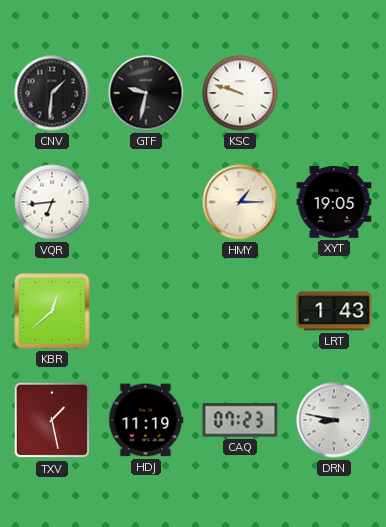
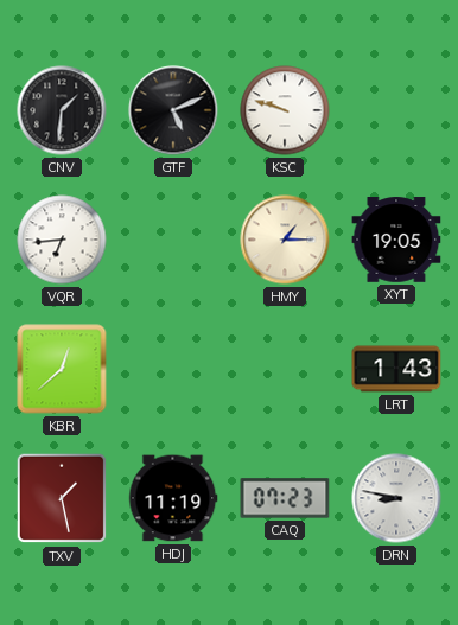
GTF: 9:32 -> 5:11 (173, 110)
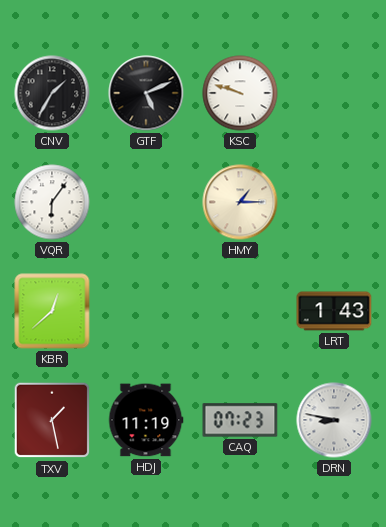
CNV: 1:31 -> 1:35 (52, 93)
VQR: 6:44 -> 6:06 (52, 202)
XYT: 19:05 -> none (396, 240)
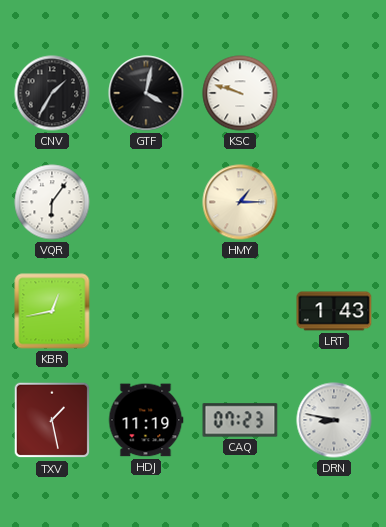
GTF: 5:11 -> 4:02 (146, 93)
KBR: 12:38 -> 12:43 (52, 311)
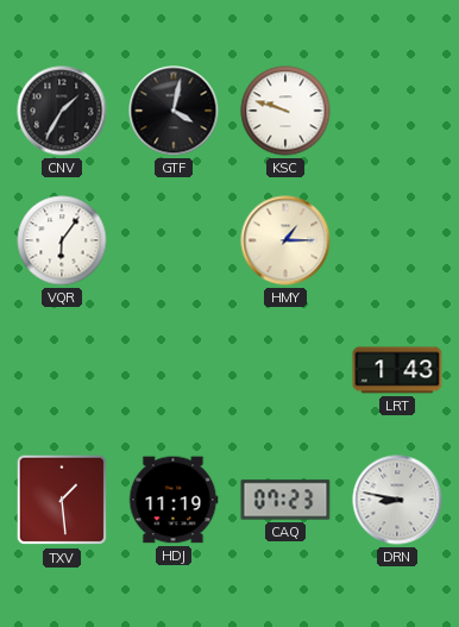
KBR: 12:43 -> none (52, 311)
TXV: 1:28 -> 1:29 (62, 500)
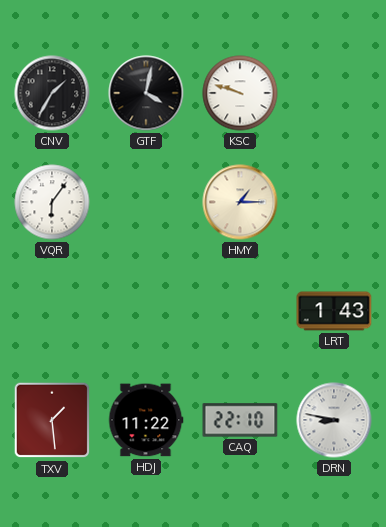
HDJ: 11:19 -> 11:22 (146, 420)
CAQ: 07:23 -> 22:10 (240, 420)
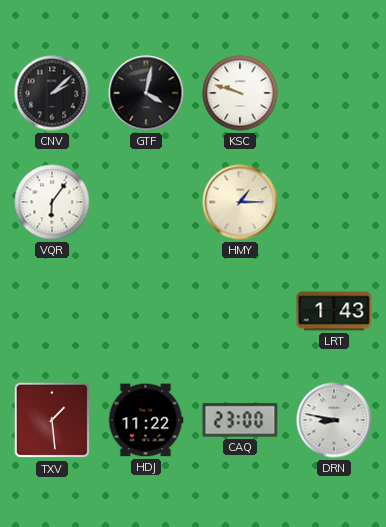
CNV: 1:35 -> 2:08 (52, 93)
CAQ: 22:10 -> 23:00 (240, 420)
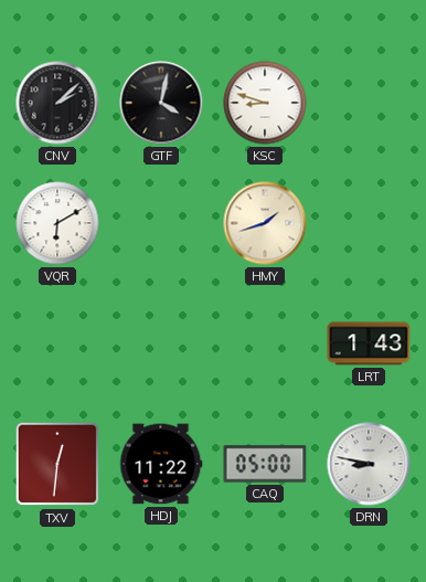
KSC: 9:48 -> 8:48 (265, 103)
VQR: 6:06 -> 6:10 (57, 223)
HMY: 1:15 -> 1:42 (265, 223)
TXV: 1:29 -> 12:31 (57, 464)
CAQ: 23:00 -> 05:00 (265, 464)
